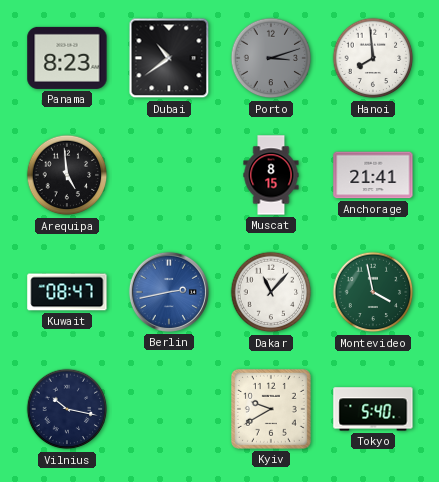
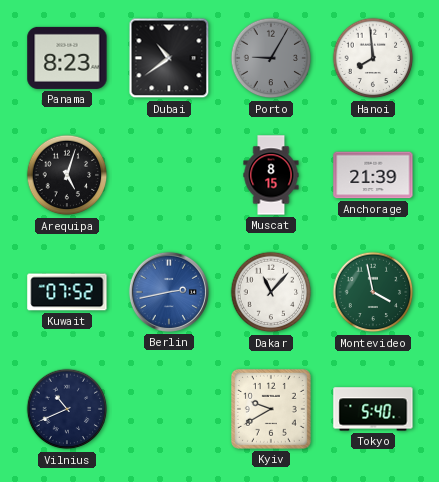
Porto: 3:12 -> 9:05 (271, 58)
Arequipa: 4:59 -> 5:03 (67, 175)
Anchorage: 21:41 -> 21:39 (373, 175)
Kuwait: 08:47 -> 07:52 (67, 292)
Vilnius: 10:17 -> 10:41 (67, 409)
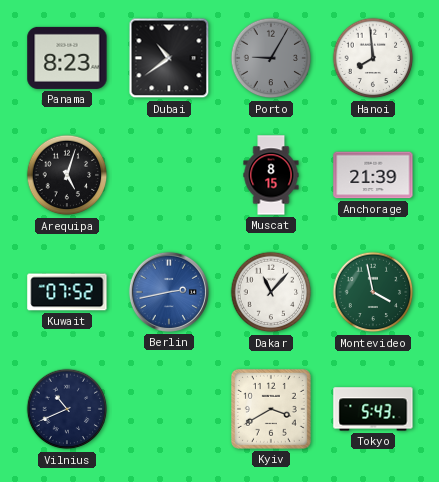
Kyiv: 9:40 -> 3:40 (271, 409)
Tokyo: 5:40 -> 5:43 (373, 409)
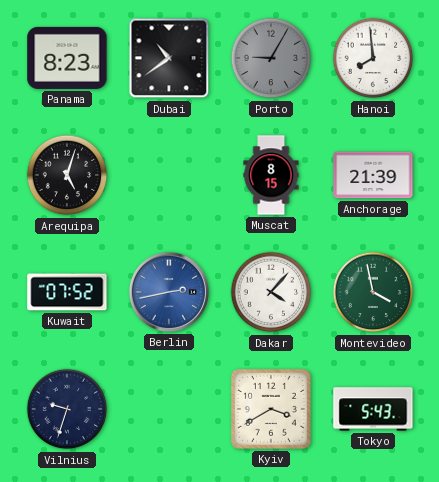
Dakar: 11:07 -> 4:07 (271, 292)
Vilnius: 10:41 -> 9:33 (67, 409)
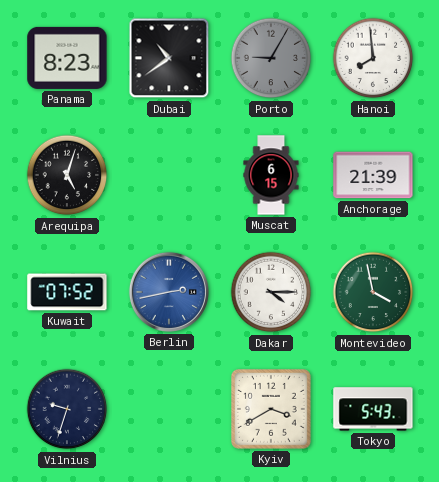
Muscat: 8:15 -> 6:15 (271, 175)
Dakar: 4:07 -> 4:15 (271, 292)
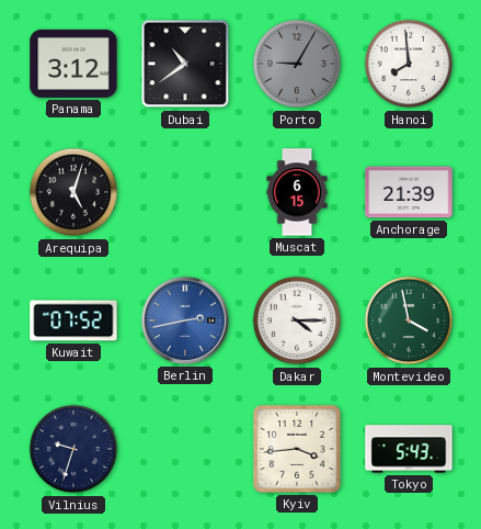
Panama: 8:23 -> 3:12 (73, 64)
Kyiv: 3:40 -> 3:44 (297, 449)
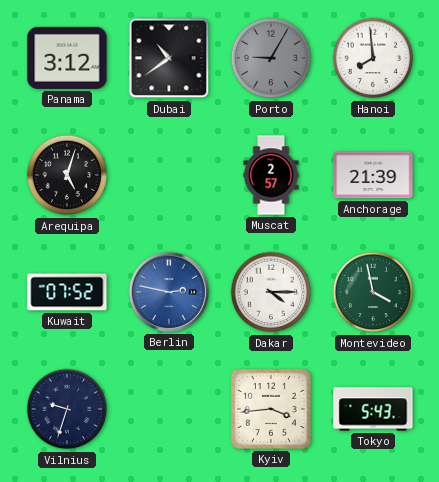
Muscat: 6:15 -> 2:57 (271, 175)
Berlin: 2:43 -> 2:47 (169, 292)
